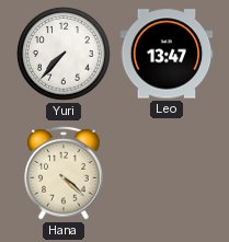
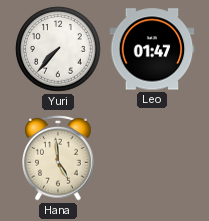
Leo: 13:47 -> 01:47 (152, 49)
Hana: 4:22 -> 4:59 (58, 158)
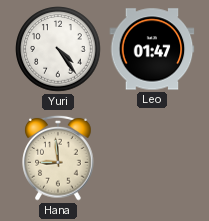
Yuri: 7:37 -> 4:24 (58, 49)
Hana: 4:59 -> 8:59 (58, 158)
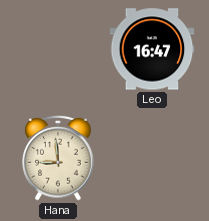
Yuri: 4:24 -> none (58, 49)
Leo: 01:47 -> 16:47 (152, 49)
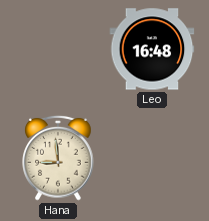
Leo: 16:47 -> 16:48 (152, 49)
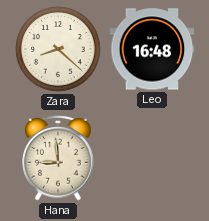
Zara: none -> 8:22 (58, 49)
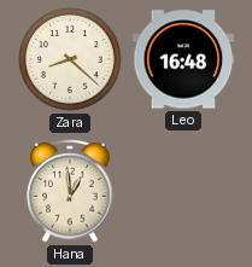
Hana: 8:59 -> 12:59 (70, 191)
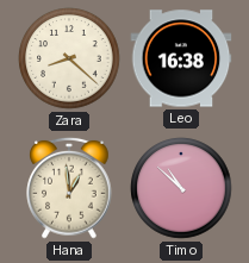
Leo: 16:48 -> 16:38 (181, 58)
Timo: none -> 10:52 (181, 188)
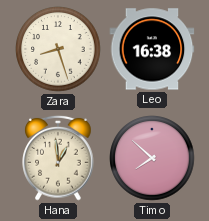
Zara: 8:22 -> 8:27 (58, 49)
Timo: 10:52 -> 7:52 (152, 158)
